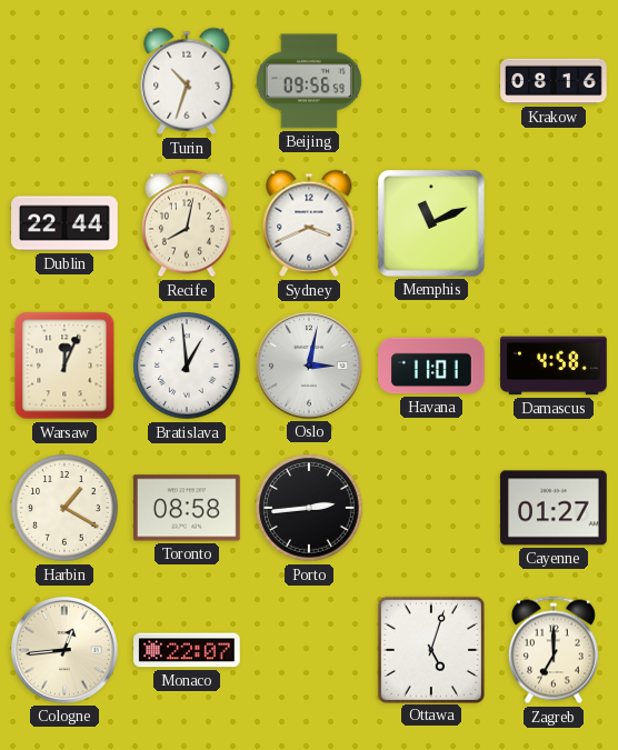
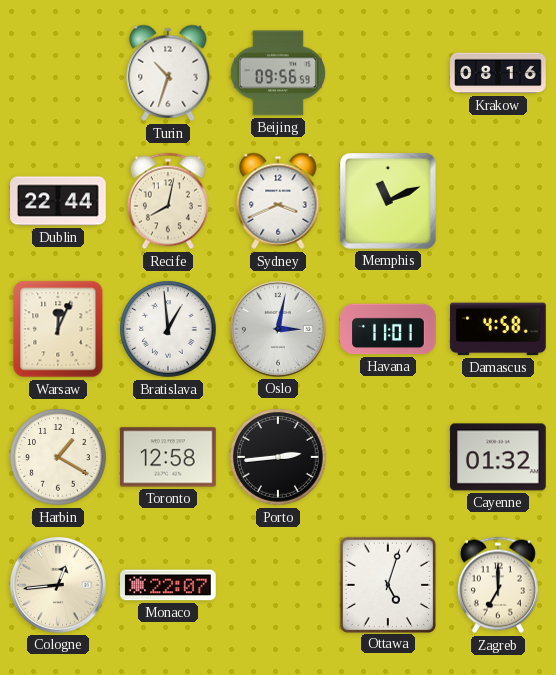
Toronto: 08:58 -> 12:58 (169, 457)
Cayenne: 01:27 -> 01:32 (498, 457)
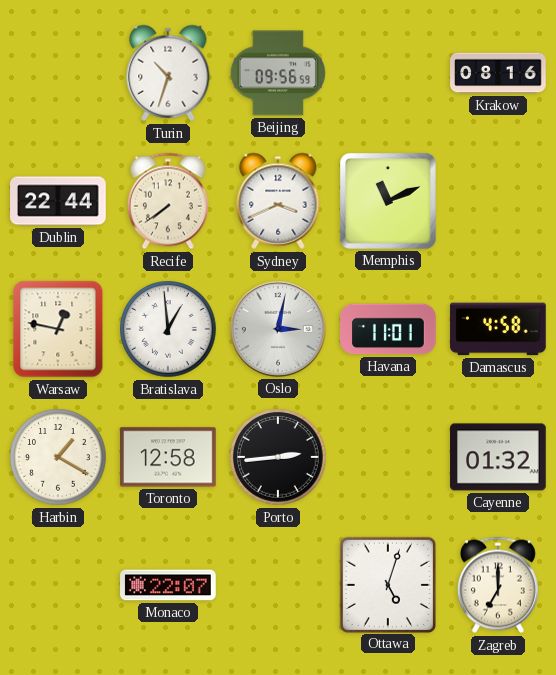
Recife: 8:02 -> 7:39 (168, 201)
Warsaw: 12:04 -> 12:47 (58, 329)
Cologne: 12:44 -> none (58, 585)
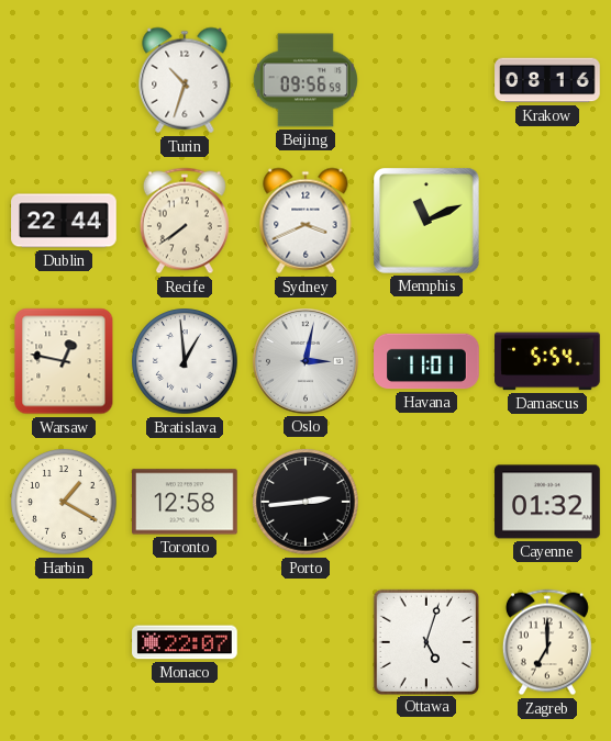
Damascus: 4:58 -> 5:54 (547, 361)
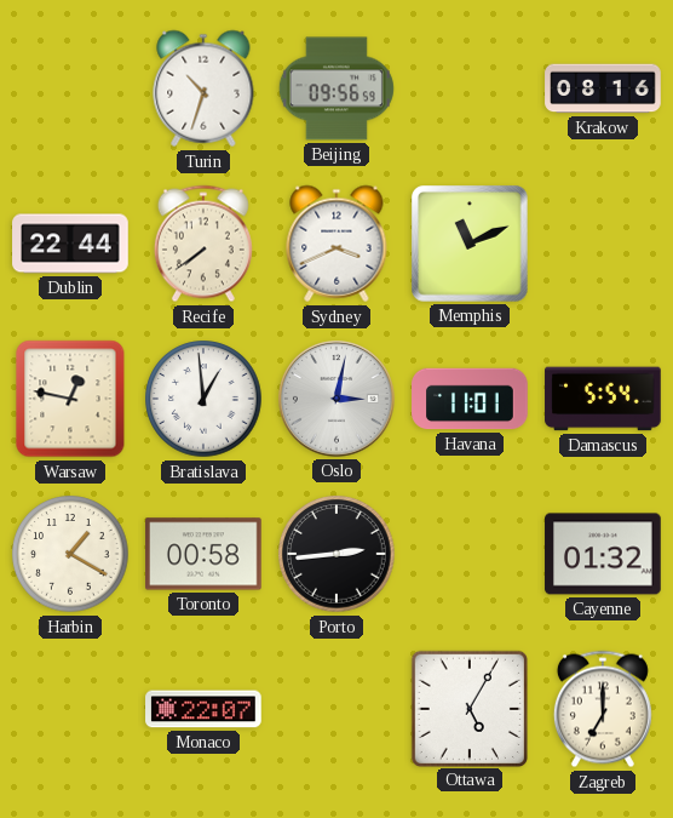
Toronto: 12:58 -> 00:58 (205, 554)
Ottawa: 5:03 -> 5:05 (468, 708)
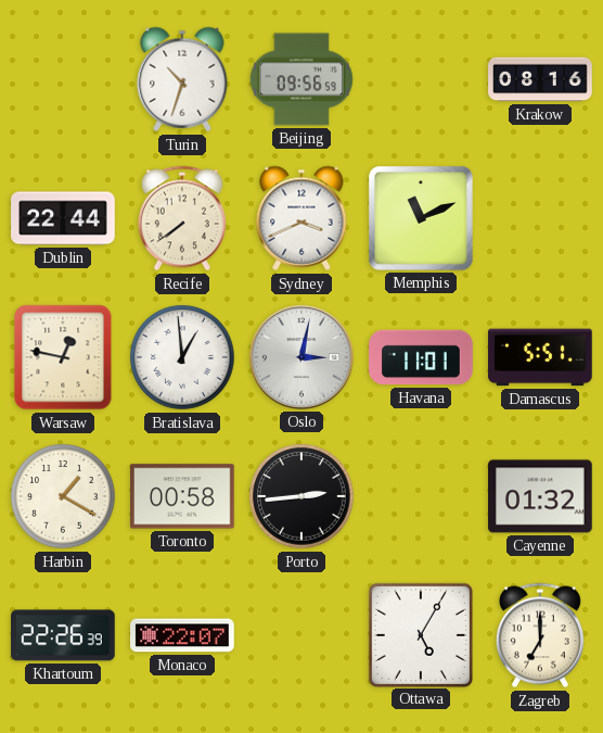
Damascus: 5:54 -> 5:51 (540, 357)
Khartoum: none -> 22:26 (63, 635)
